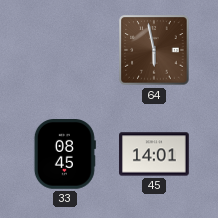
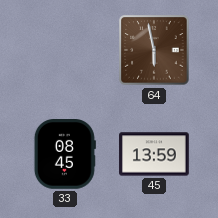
45: 14:01 -> 13:59 (154, 154)
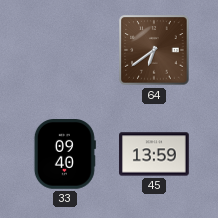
64: 5:58 -> 6:39 (154, 50)
33: 08:45 -> 09:40 (65, 155)
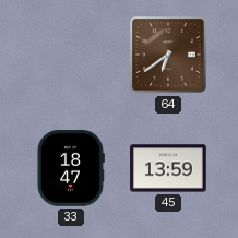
33: 09:40 -> 18:47 (71, 169)
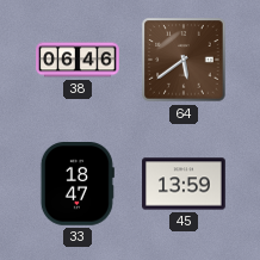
38: none -> 06:46 (78, 60)
64: 6:39 -> 5:39 (184, 60)
